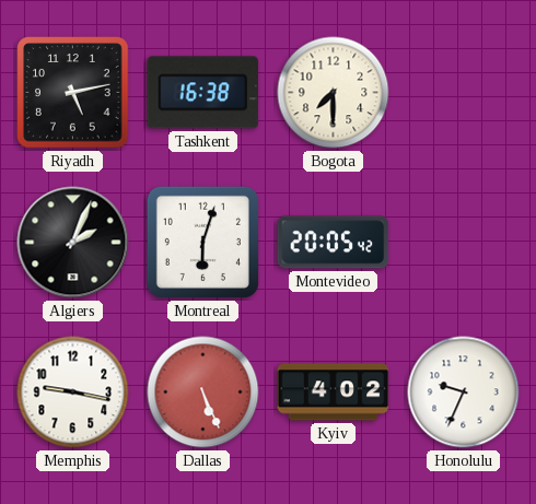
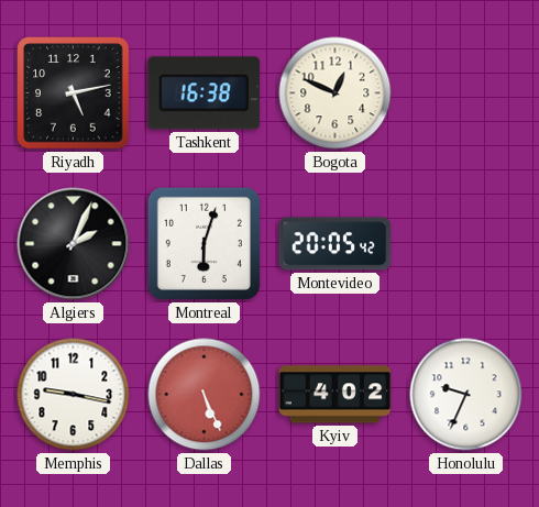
Bogota: 7:30 -> 12:49 (335, 93)
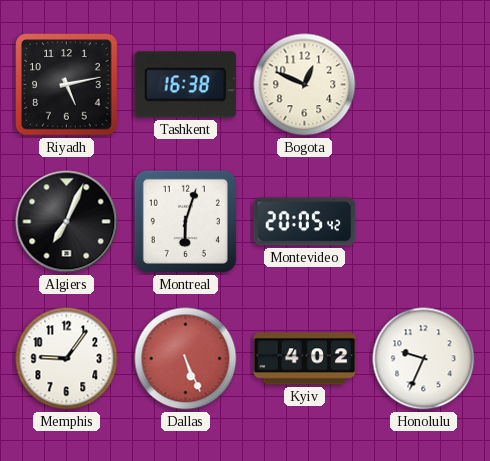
Algiers: 2:04 -> 7:04 (67, 222)
Memphis: 9:17 -> 9:06 (67, 359)
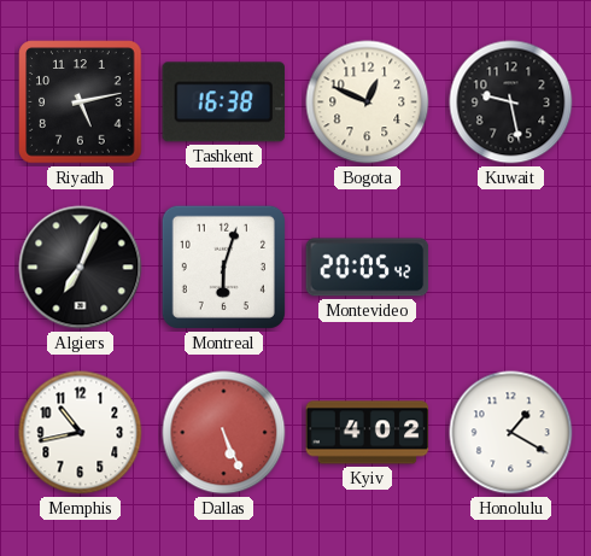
Kuwait: none -> 9:28 (511, 103)
Memphis: 9:06 -> 10:43 (81, 433)
Honolulu: 9:34 -> 1:20 (511, 433)
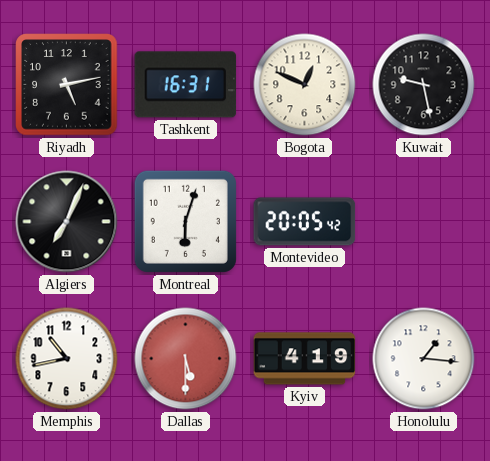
Tashkent: 16:38 -> 16:31 (186, 85)
Dallas: 5:26 -> 5:30 (186, 359)
Kyiv: 4:02 -> 4:19 (305, 359)
Honolulu: 1:20 -> 1:16 (424, 359)
